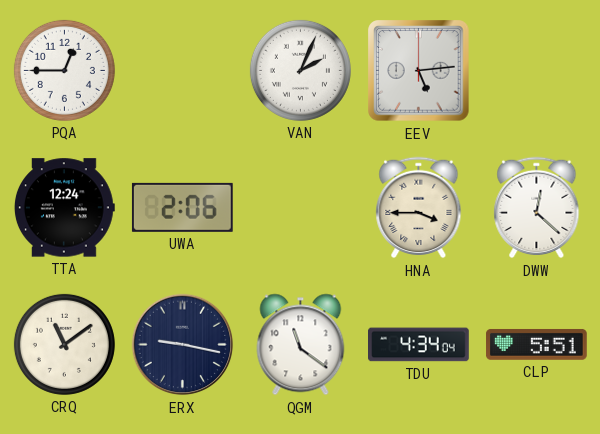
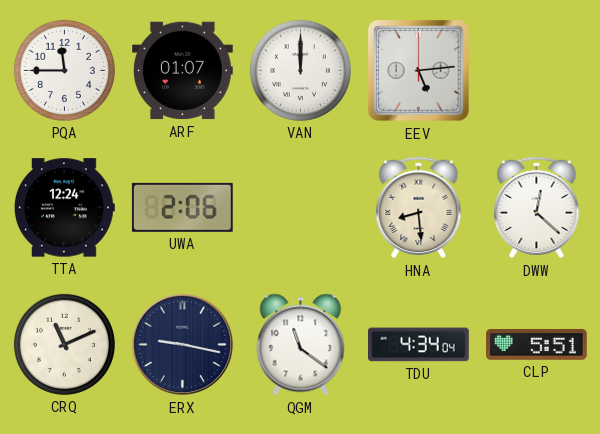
PQA: 12:45 -> 11:45 (64, 70)
ARF: none -> 01:07 (183, 71)
VAN: 2:04 -> 12:00 (300, 70)
HNA: 3:45 -> 8:29 (419, 208)
CRQ: 11:09 -> 11:11 (64, 344)
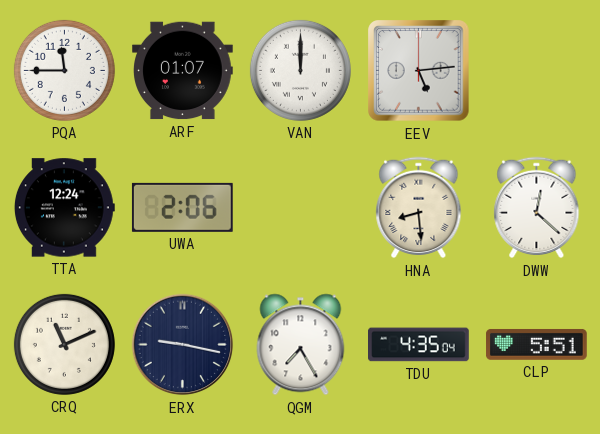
QGM: 11:21 -> 7:25 (301, 345)
TDU: 4:34 -> 4:35 (419, 345)
